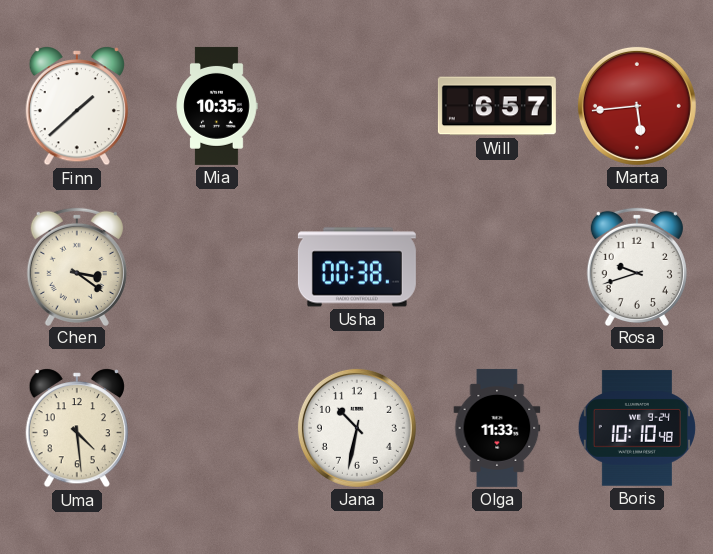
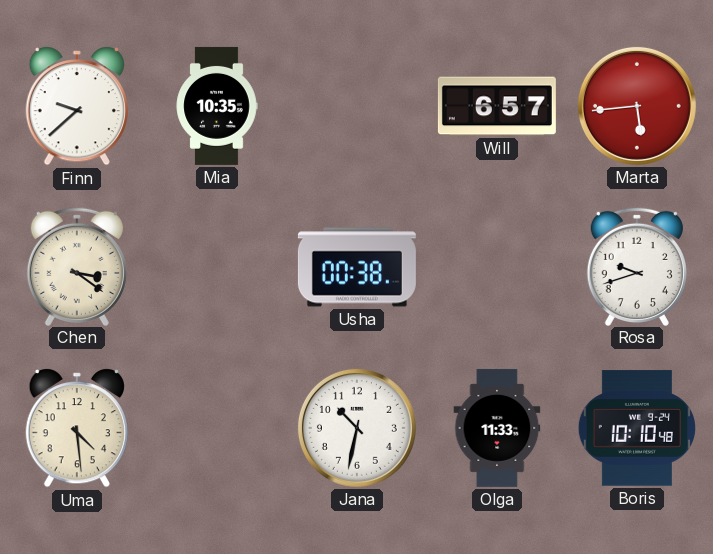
Finn: 1:38 -> 9:38 (76, 106)
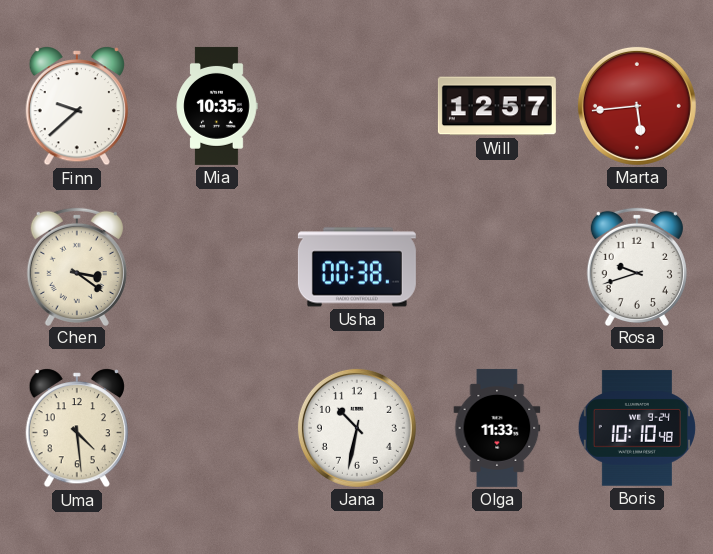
Will: 6:57 -> 12:57 (497, 106)
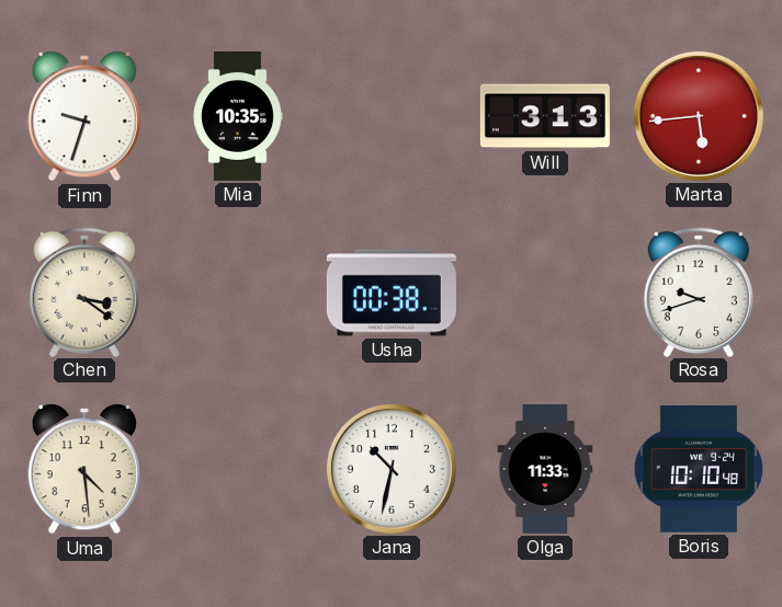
Finn: 9:38 -> 9:33 (83, 116)
Will: 12:57 -> 3:13 (545, 116)
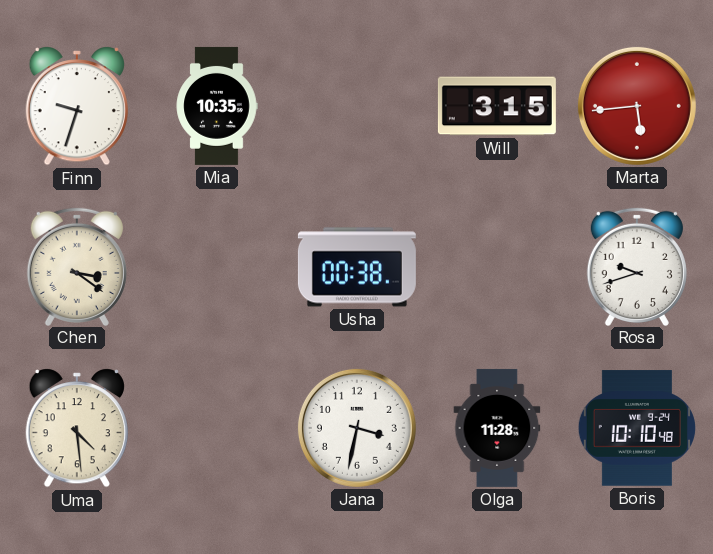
Will: 3:13 -> 3:15 (497, 106)
Jana: 10:32 -> 3:32 (357, 428)
Olga: 11:33 -> 11:28 (497, 428)
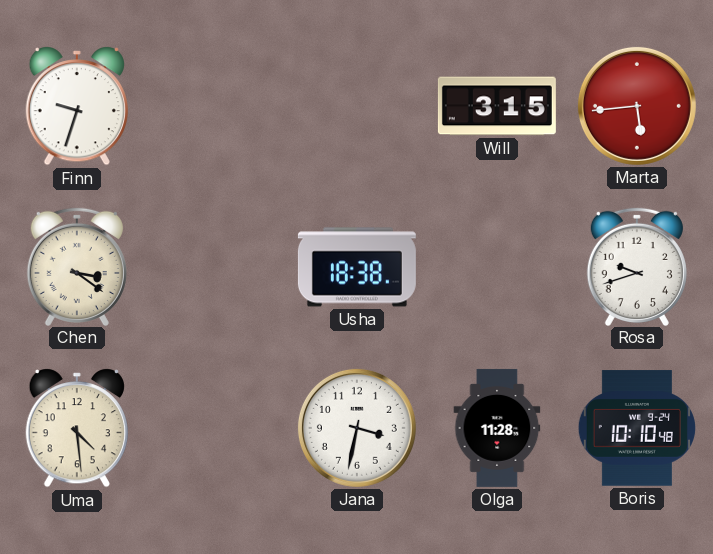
Mia: 10:35 -> none (217, 106)
Usha: 00:38 -> 18:38 (357, 267)
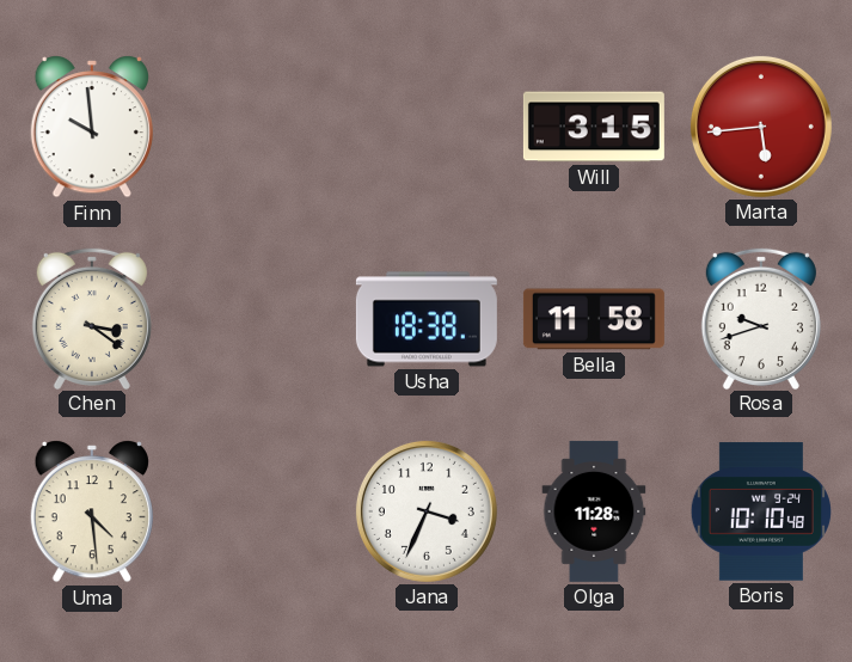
Finn: 9:33 -> 9:59 (91, 127)
Bella: none -> 11:58 (594, 319)
Jana: 3:32 -> 3:34 (427, 511)
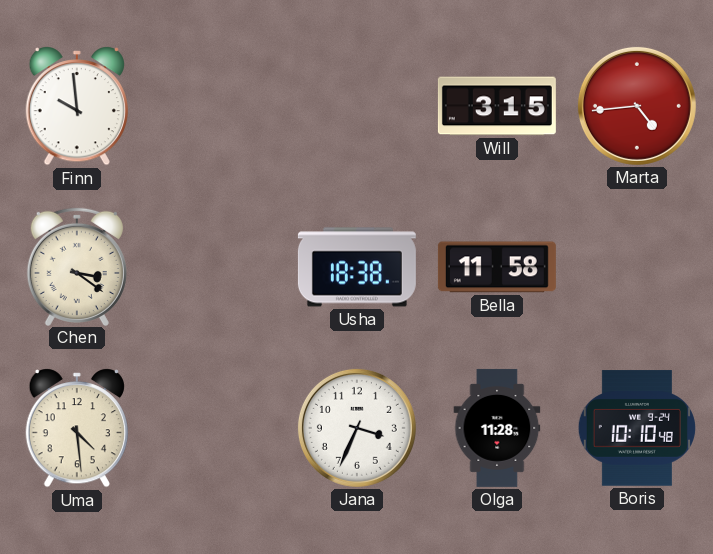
Marta: 5:44 -> 4:44 (637, 106)
Rosa: 9:42 -> none (761, 318)
